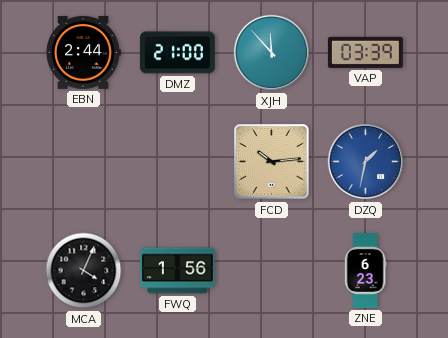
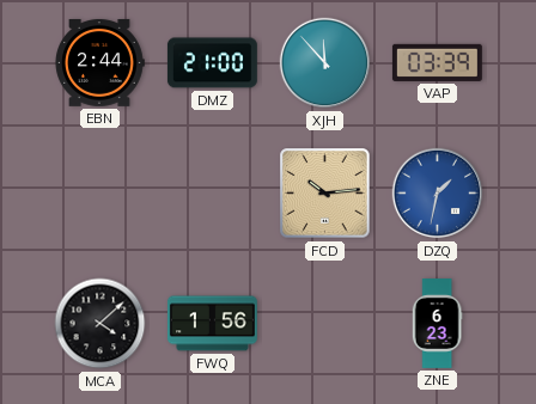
MCA: 4:04 -> 4:08 (100, 324)
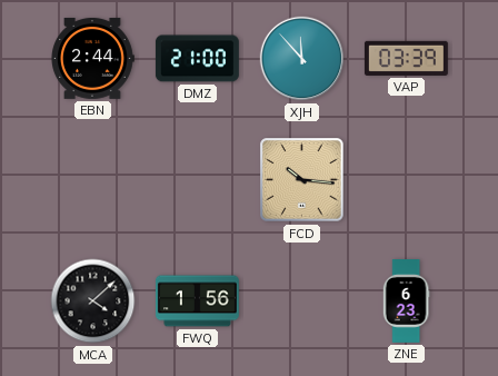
FCD: 10:14 -> 10:16 (302, 180)
DZQ: 1:32 -> none (438, 194)
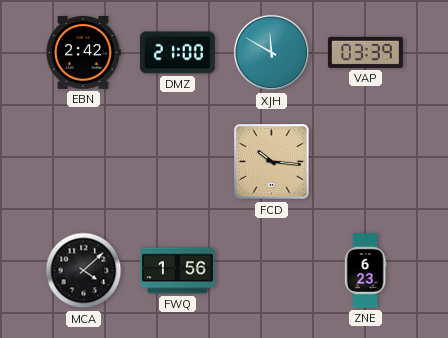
EBN: 2:44 -> 2:42 (83, 52)
XJH: 11:53 -> 11:50 (272, 53)
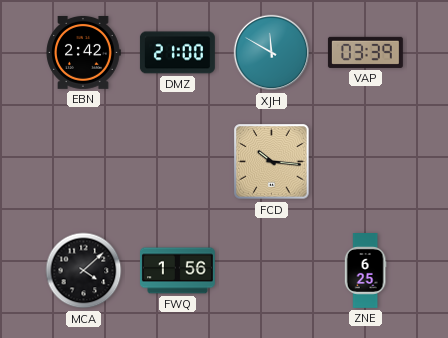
ZNE: 6:23 -> 6:25 (365, 271)
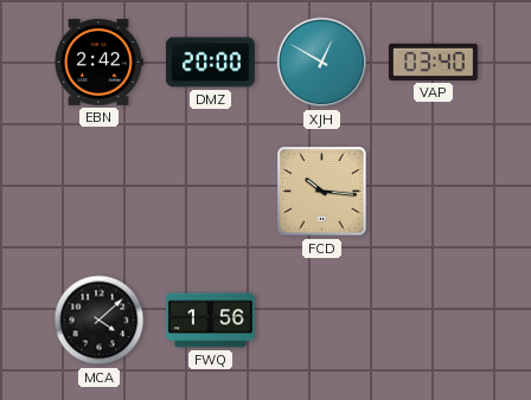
DMZ: 21:00 -> 20:00 (210, 63)
XJH: 11:50 -> 12:50 (322, 63)
VAP: 03:39 -> 03:40 (433, 62)
ZNE: 6:25 -> none (365, 271)
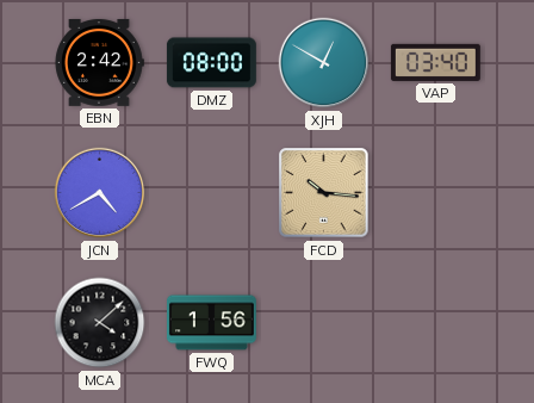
DMZ: 20:00 -> 08:00 (211, 63)
JCN: none -> 4:40 (100, 193)
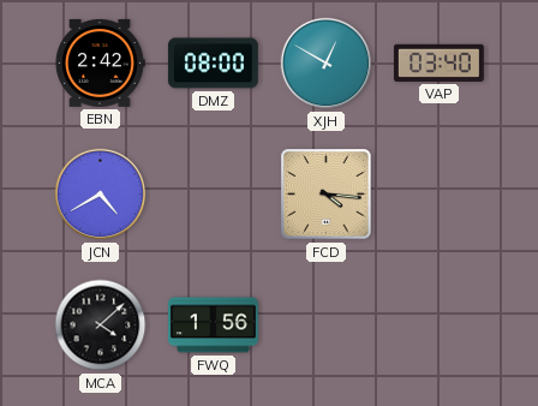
FCD: 10:16 -> 4:16 (327, 195)
